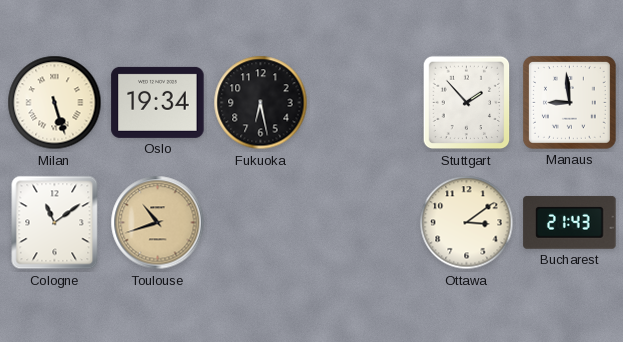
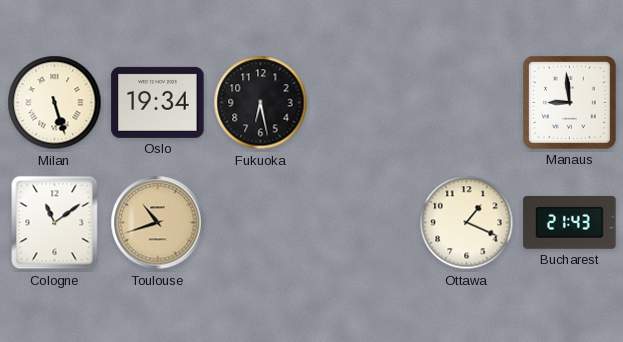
Stuttgart: 1:53 -> none (467, 103)
Ottawa: 3:09 -> 1:19 (467, 223)
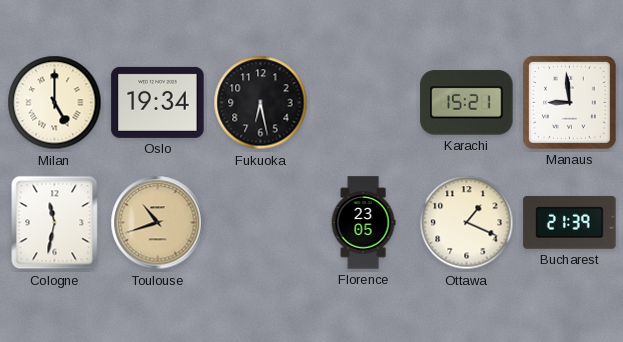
Milan: 5:27 -> 5:00 (55, 103)
Karachi: none -> 15:21 (467, 103)
Cologne: 11:09 -> 11:32 (55, 223)
Florence: none -> 23:05 (363, 223)
Bucharest: 21:43 -> 21:39 (570, 223)
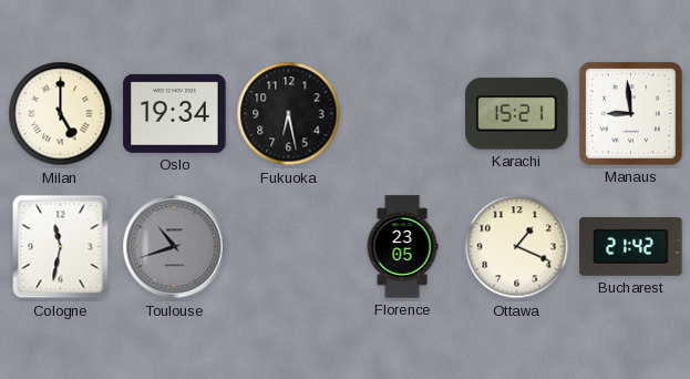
Toulouse dial: champagne -> grey (175, 247)
Bucharest: 21:39 -> 21:42 (631, 247)
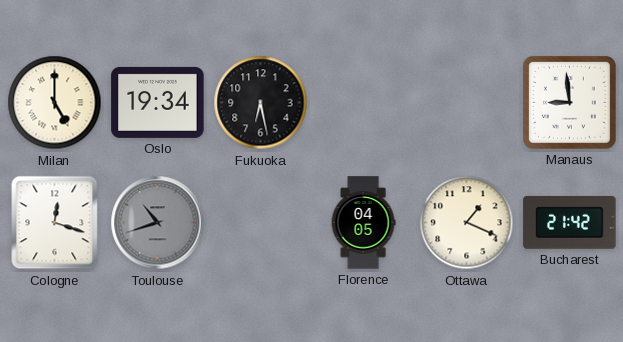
Karachi: 15:21 -> none (517, 114)
Cologne: 11:32 -> 12:18 (55, 223)
Florence: 23:05 -> 04:05 (363, 223)
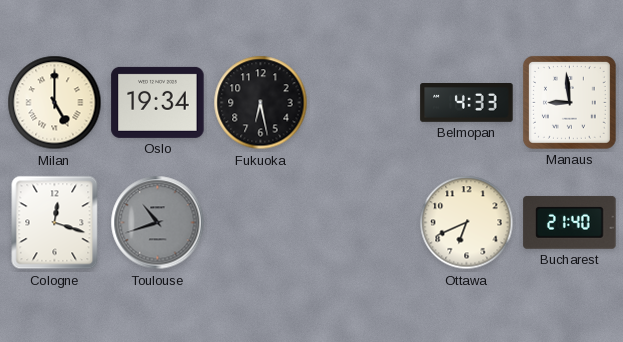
Belmopan: none -> 4:33 (467, 103)
Florence: 04:05 -> none (363, 223)
Ottawa: 1:19 -> 6:41 (467, 223)
Bucharest: 21:42 -> 21:40 (570, 223)
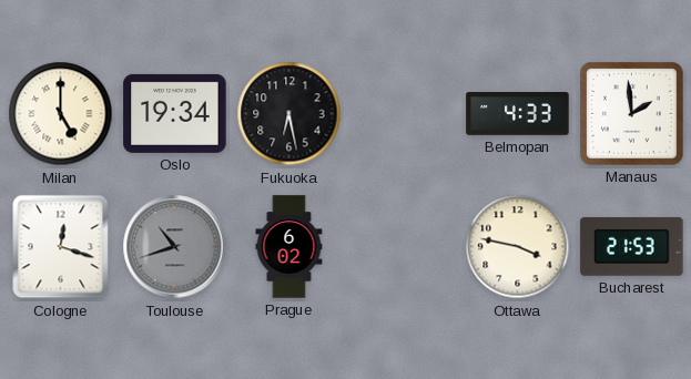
Manaus: 8:59 -> 1:59 (631, 113)
Prague: none -> 6:02 (289, 247)
Ottawa: 6:41 -> 3:47 (518, 247)
Bucharest: 21:40 -> 21:53 (632, 247)
